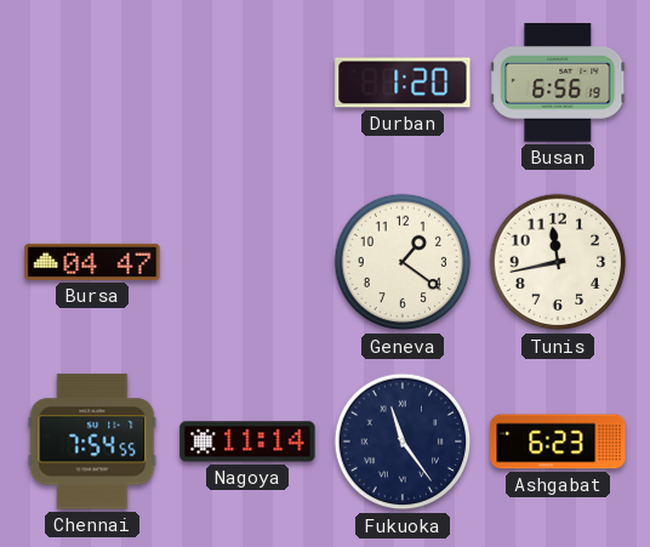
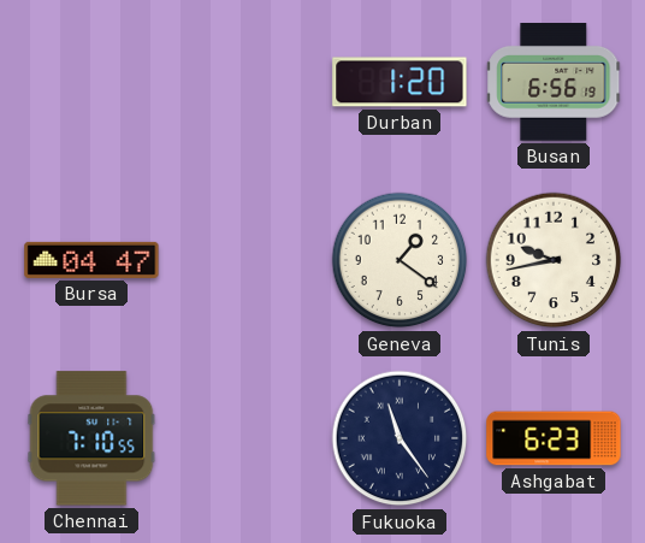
Tunis: 11:43 -> 9:43 (554, 260)
Chennai: 7:54 -> 7:10 (91, 438)
Nagoya: 11:14 -> none (247, 441)
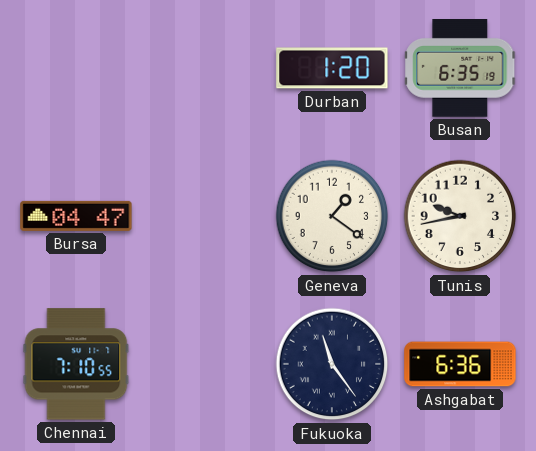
Busan: 6:56 -> 6:35 (461, 69)
Ashgabat: 6:23 -> 6:36 (460, 364)
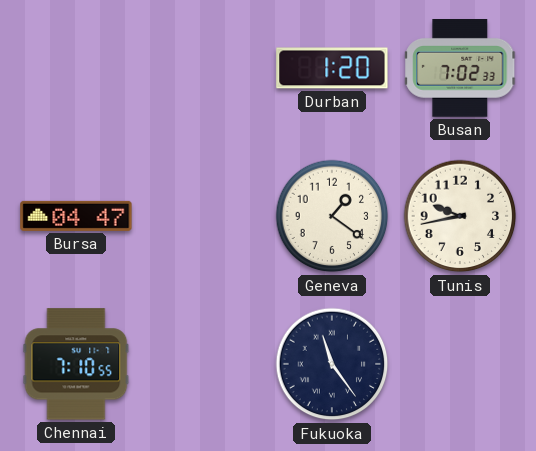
Busan: 6:35 -> 7:02 (461, 69)
Ashgabat: 6:36 -> none (460, 364)
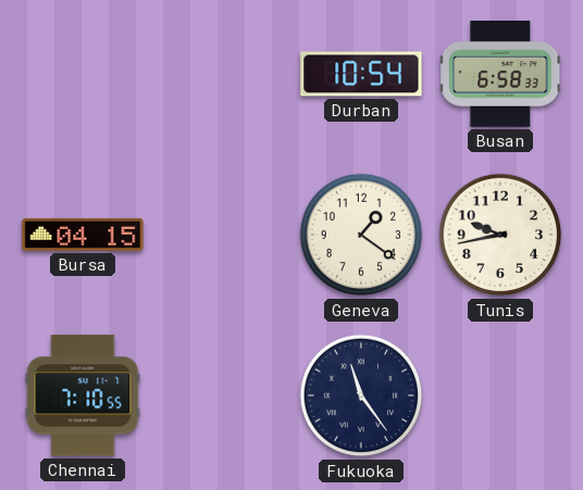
Durban: 1:20 -> 10:54 (361, 74)
Busan: 7:02 -> 6:58 (501, 75)
Bursa: 04:47 -> 04:15 (83, 235)
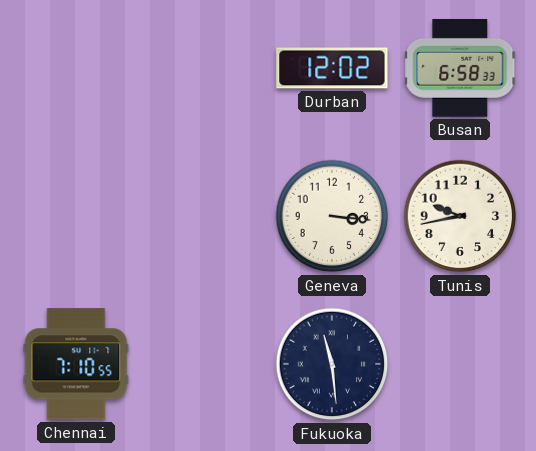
Durban: 10:54 -> 12:02 (332, 68)
Bursa: 04:15 -> none (83, 235)
Geneva: 1:21 -> 3:16 (332, 216)
Fukuoka: 11:24 -> 11:29 (332, 364)
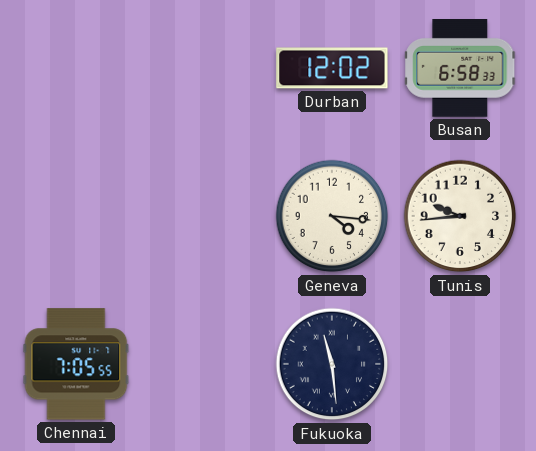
Geneva: 3:16 -> 4:16 (332, 216)
Tunis: 9:43 -> 9:44 (460, 216)
Chennai: 7:10 -> 7:05 (76, 364)
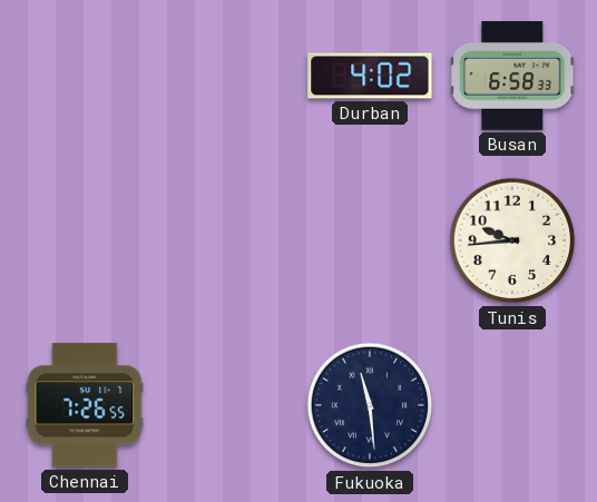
Durban: 12:02 -> 4:02 (370, 76)
Geneva: 4:16 -> none (332, 216)
Chennai: 7:05 -> 7:26 (85, 405)
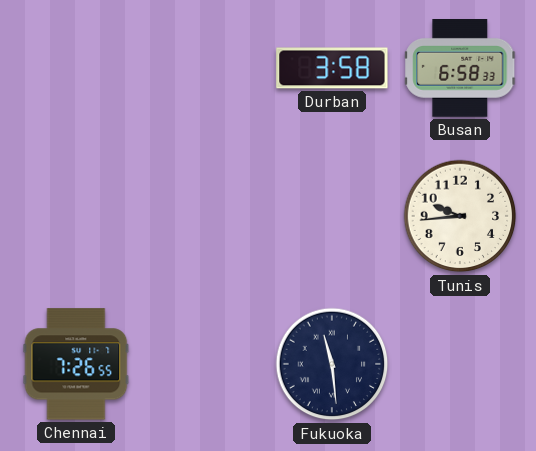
Durban: 4:02 -> 3:58 (332, 68)
